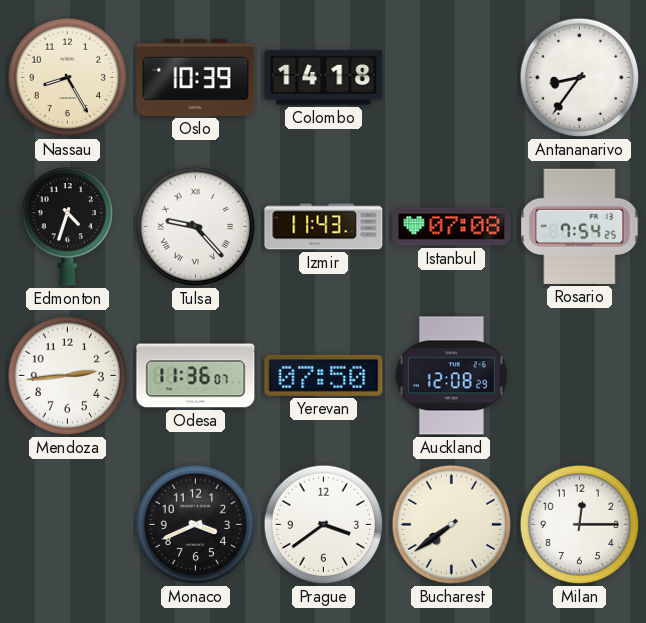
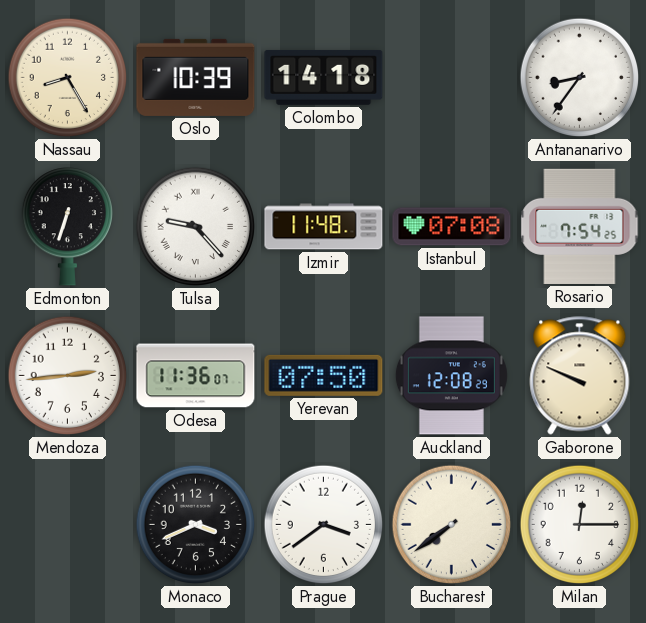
Edmonton: 4:33 -> 6:33 (67, 227)
Izmir: 11:43 -> 11:48 (324, 227)
Gaborone: none -> 9:49 (580, 376)
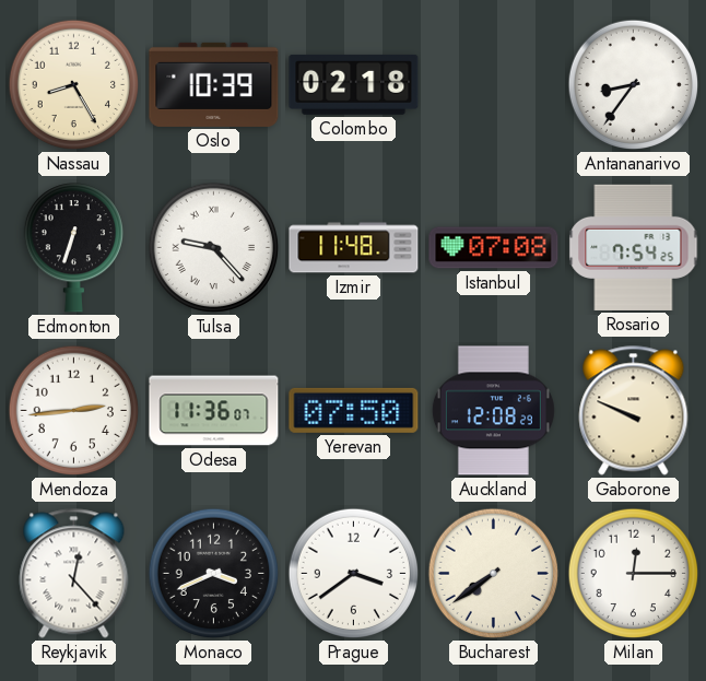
Colombo: 14:18 -> 02:18 (354, 84)
Reykjavik: none -> 12:23 (74, 574)
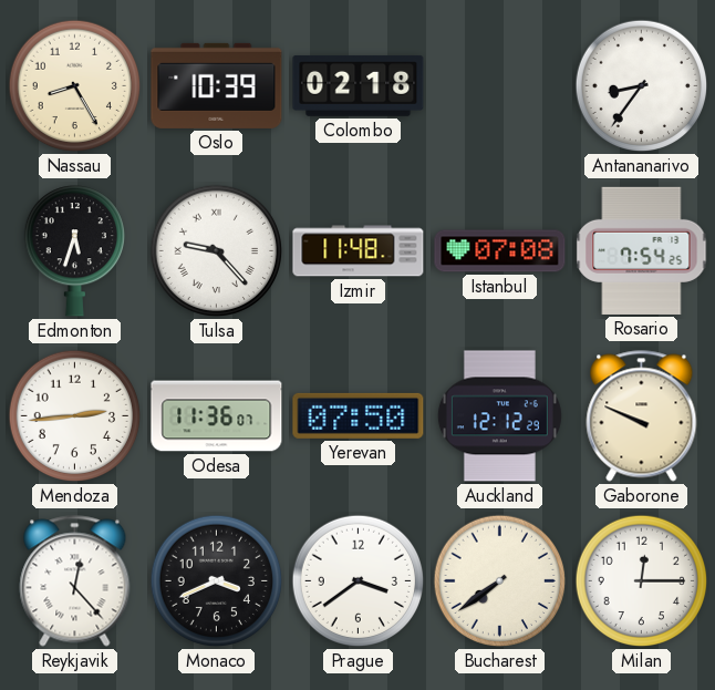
Edmonton: 6:33 -> 5:33 (74, 251)
Auckland: 12:08 -> 12:12 (499, 416)
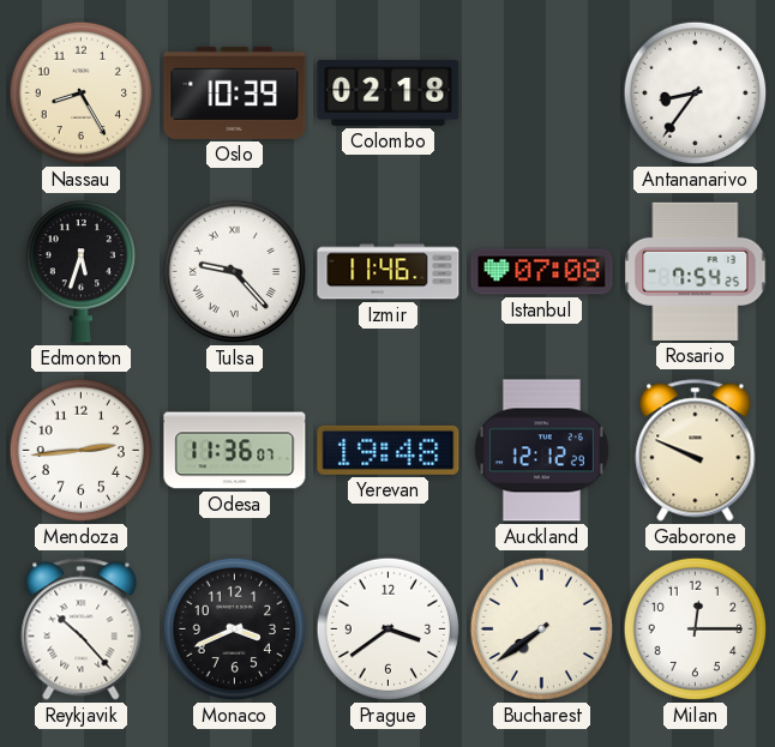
Izmir: 11:48 -> 11:46 (389, 272)
Yerevan: 07:50 -> 19:48 (389, 450)
Reykjavik: 12:23 -> 10:23 (82, 629)
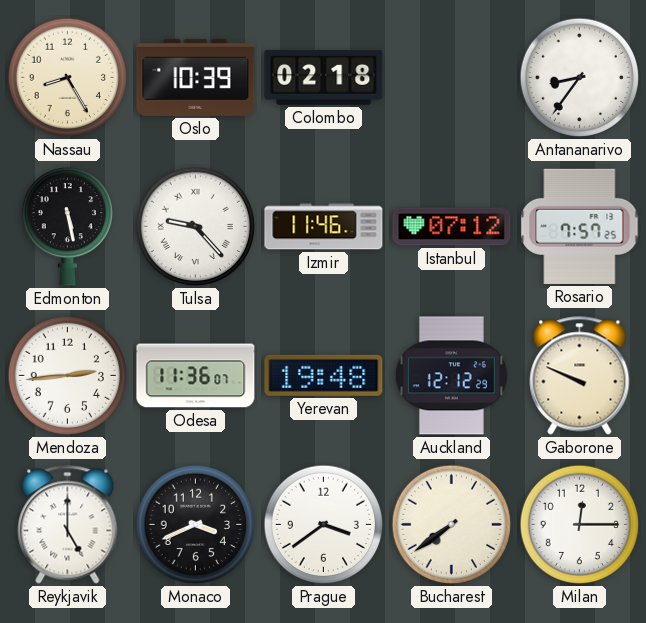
Edmonton: 5:33 -> 5:28 (67, 227)
Istanbul: 07:08 -> 07:12 (452, 227)
Rosario: 7:54 -> 7:57 (580, 226)
Reykjavik: 10:23 -> 5:00 (68, 525)
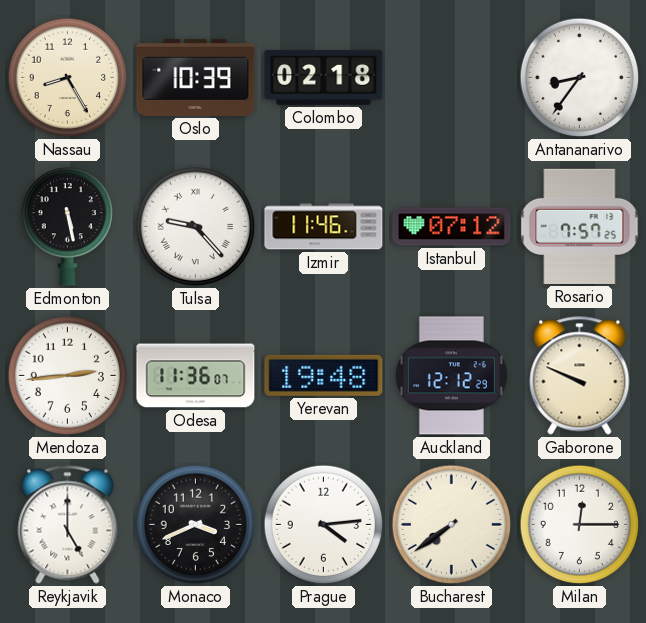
Prague: 3:39 -> 4:14 (324, 525)
